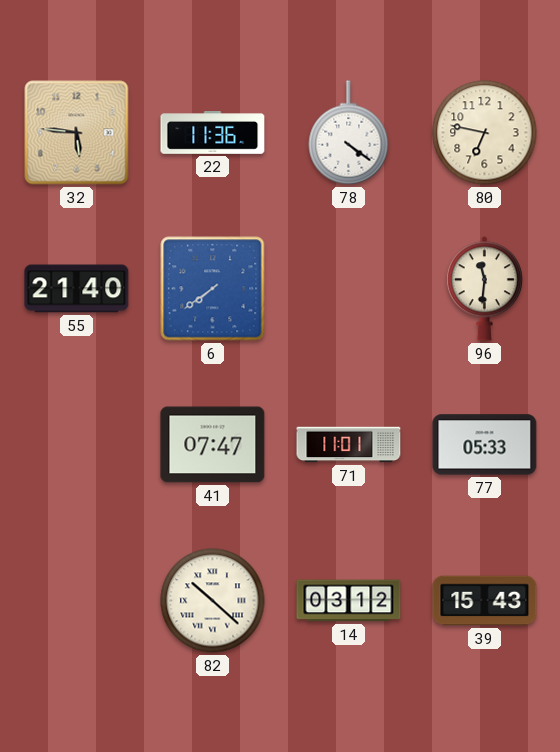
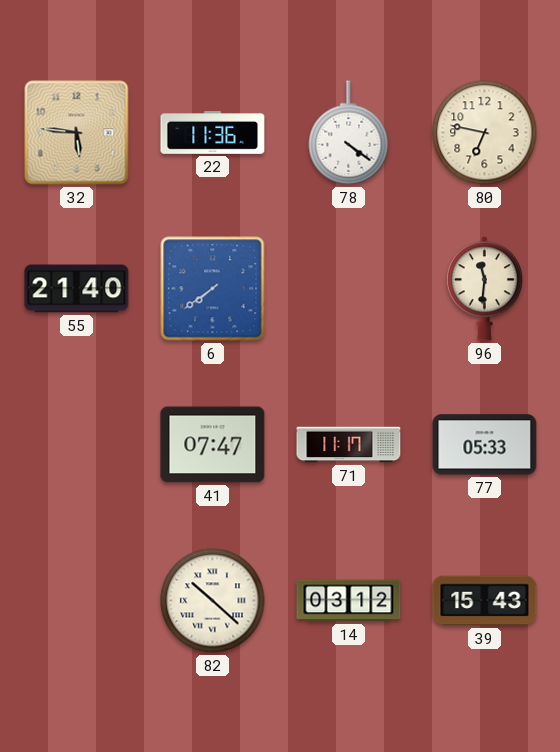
71: 11:01 -> 11:17 (349, 445)
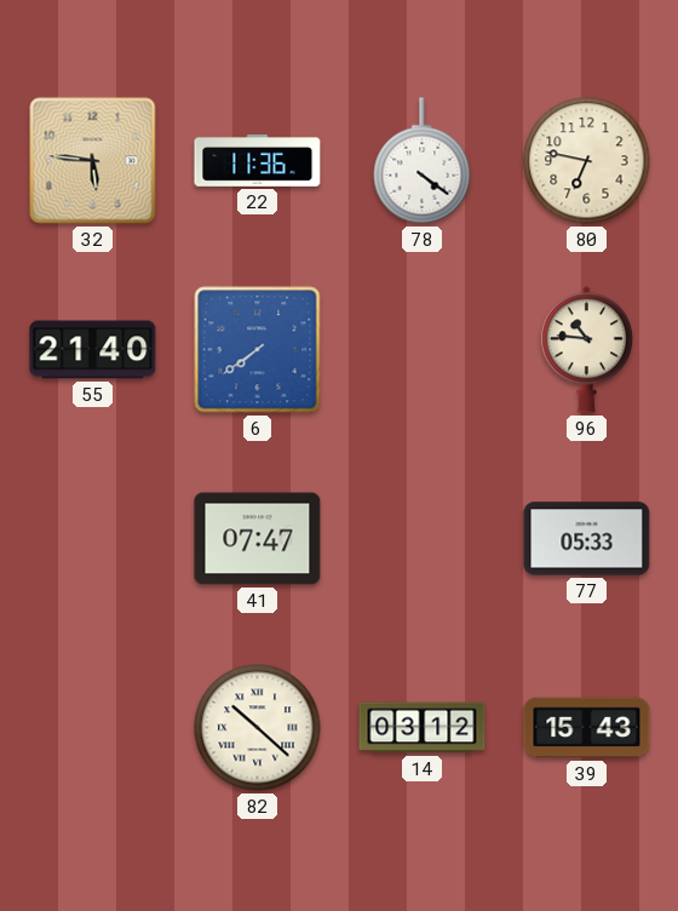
96: 11:31 -> 10:46 (586, 350)
71: 11:17 -> none (349, 445)
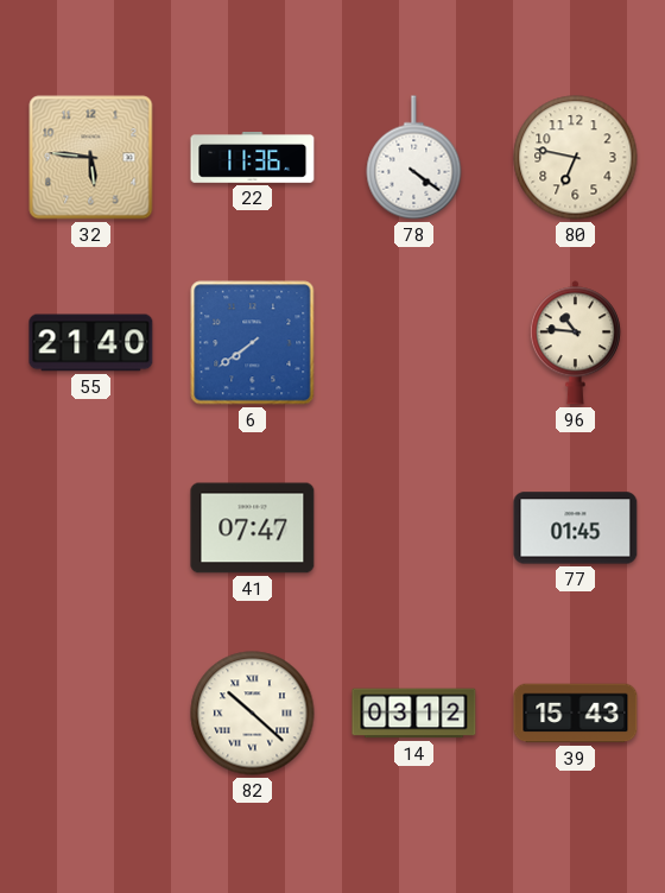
77: 05:33 -> 01:45 (576, 528)
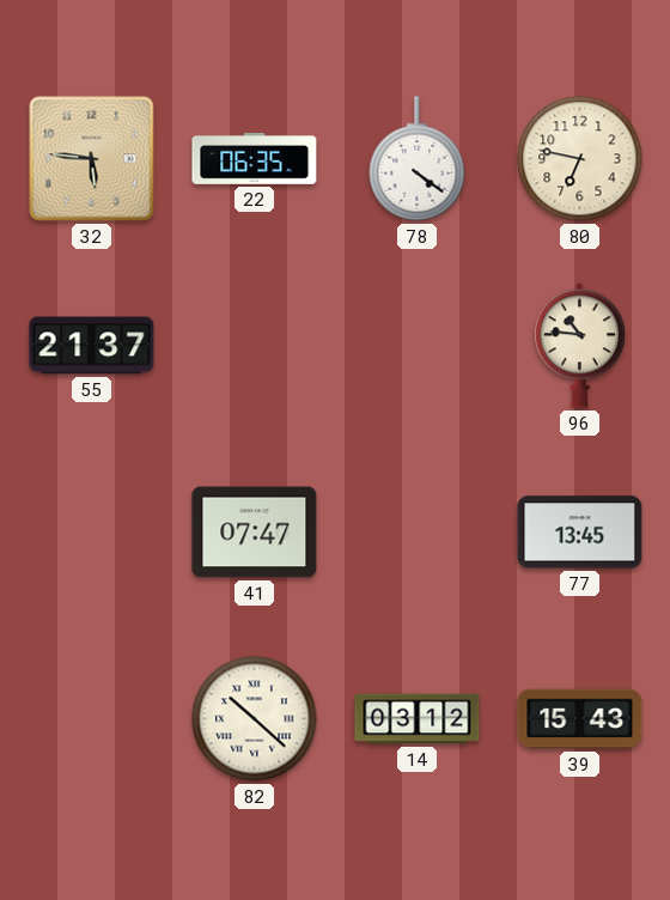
22: 11:36 -> 06:35 (255, 159)
55: 21:40 -> 21:37 (92, 346)
6: 7:39 -> none (253, 343)
77: 01:45 -> 13:45 (580, 533)
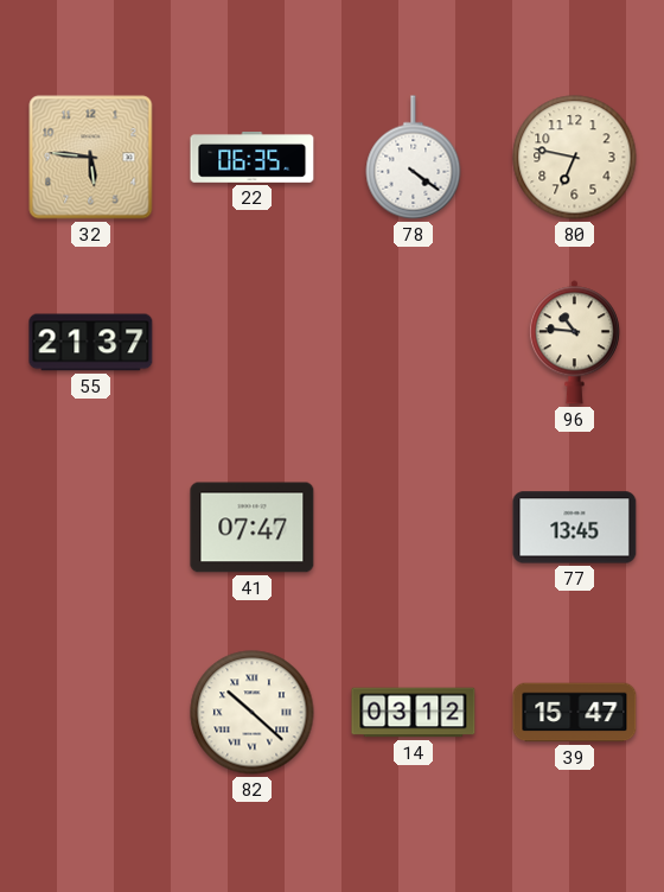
39: 15:43 -> 15:47 (575, 713)
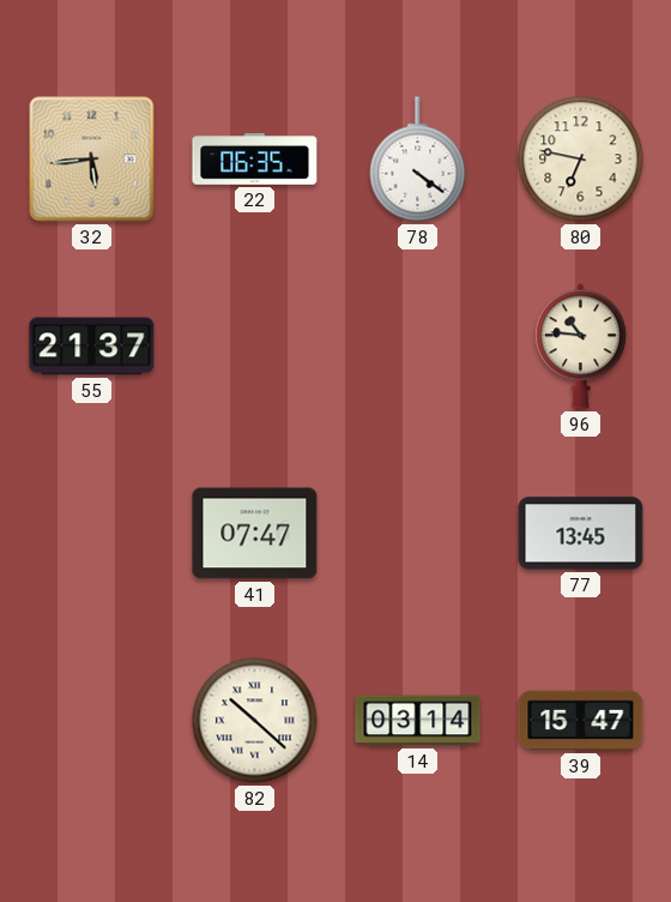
32: 5:46 -> 5:44 (92, 160)
14: 03:12 -> 03:14 (418, 721)
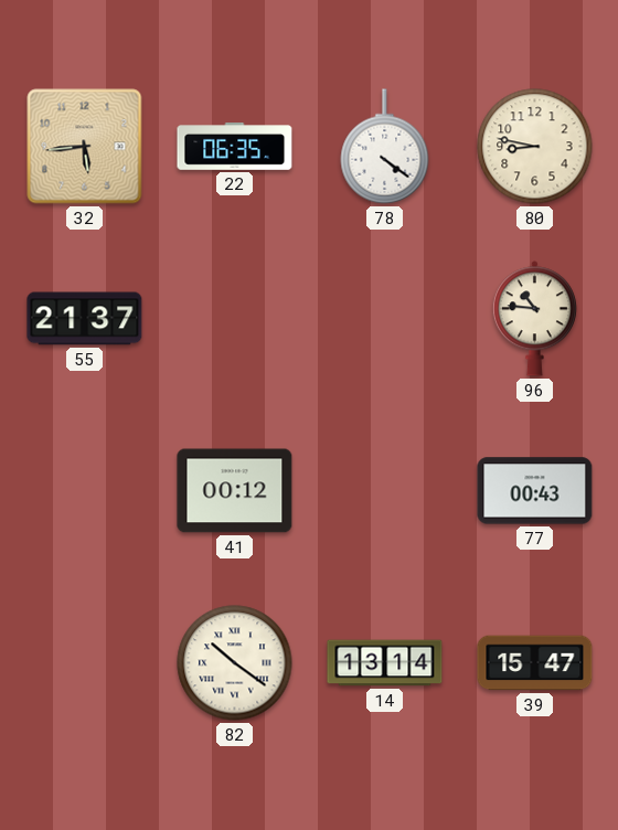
80: 6:47 -> 8:47 (535, 147)
41: 07:47 -> 00:12 (235, 491)
77: 13:45 -> 00:43 (535, 491)
82: 10:22 -> 10:21 (235, 663)
14: 03:14 -> 13:14 (385, 663)
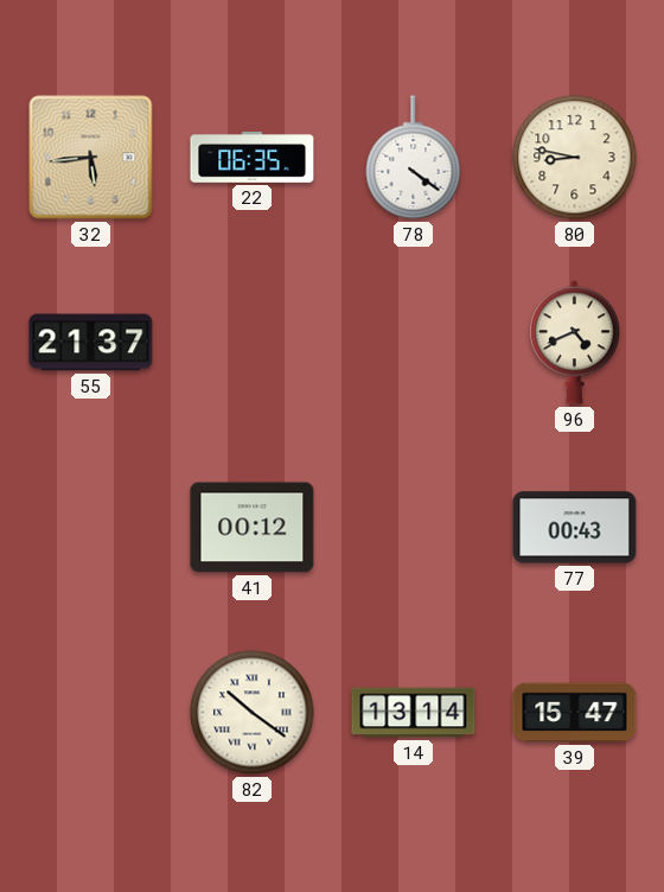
96: 10:46 -> 4:41 (574, 343)
